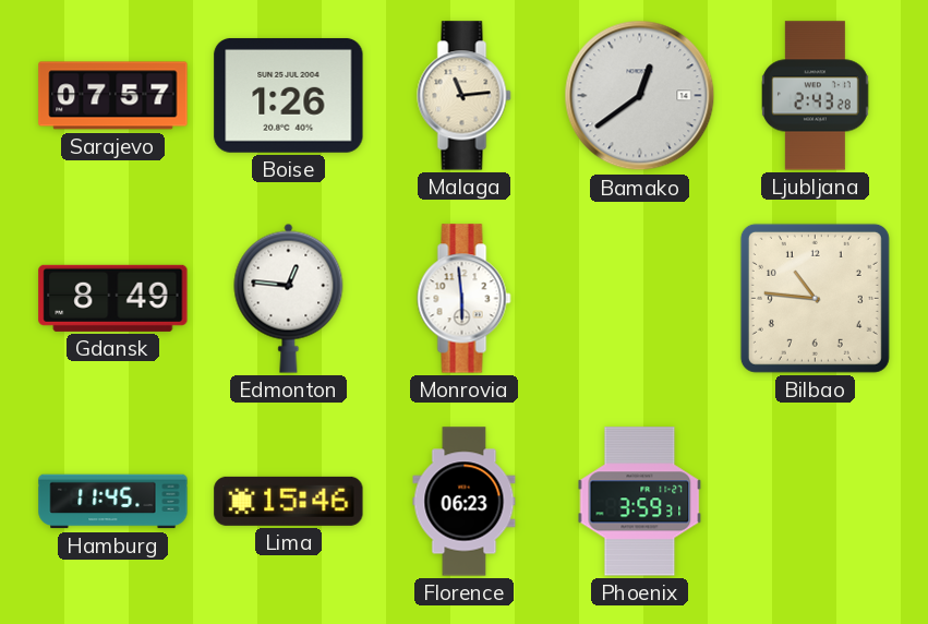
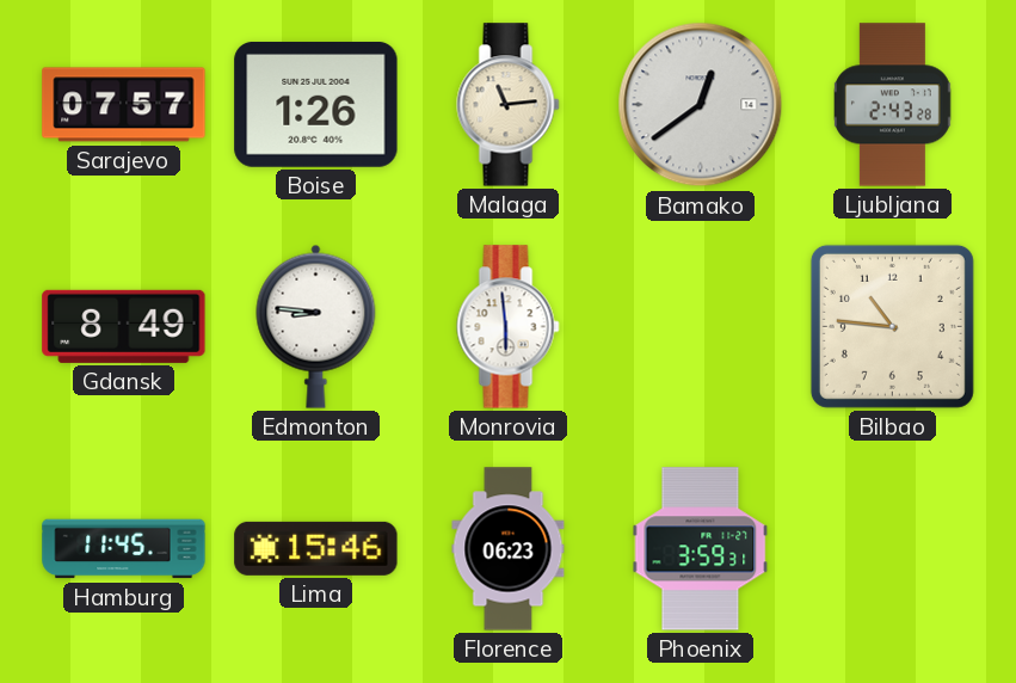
Edmonton: 12:46 -> 8:46 (316, 326)
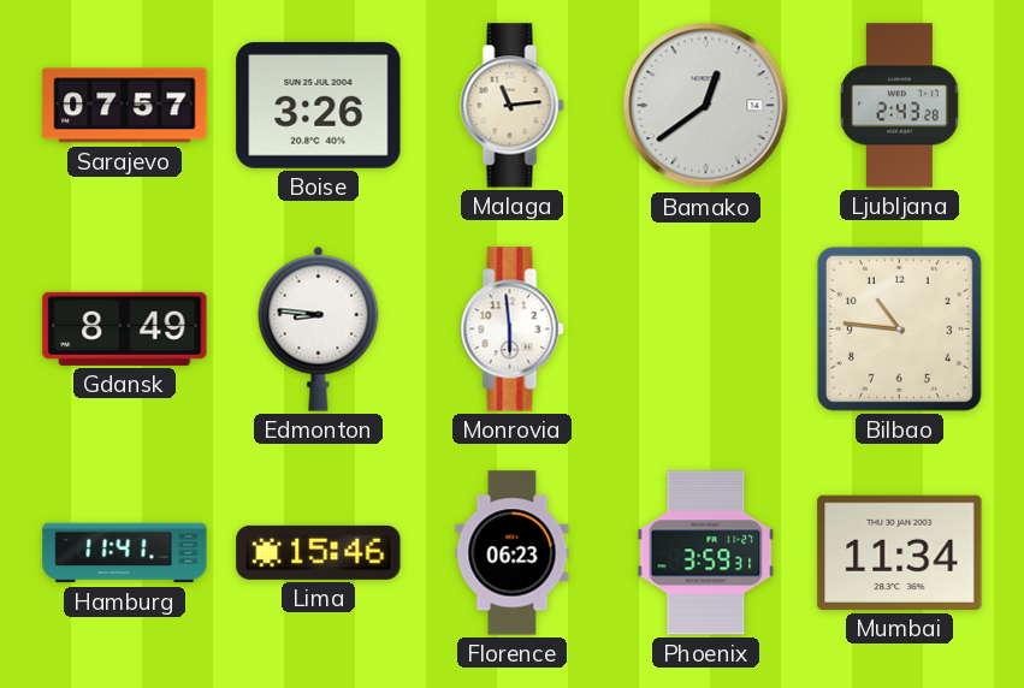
Boise: 1:26 -> 3:26 (319, 105)
Hamburg: 11:45 -> 11:41 (125, 553)
Mumbai: none -> 11:34 (900, 552)
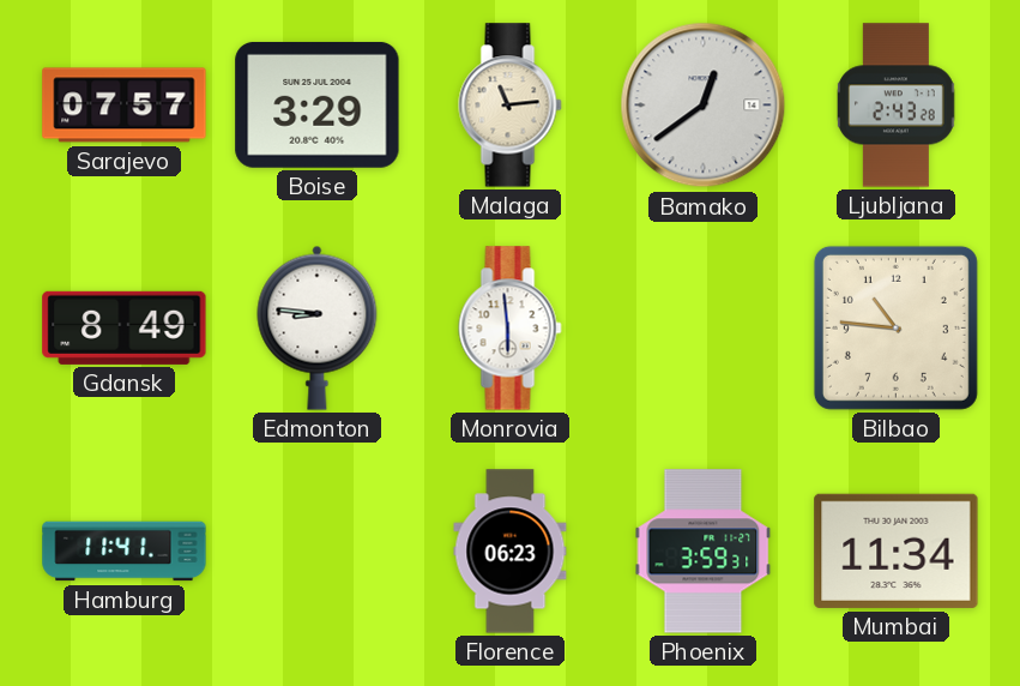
Boise: 3:26 -> 3:29 (318, 104)
Lima: 15:46 -> none (319, 552)
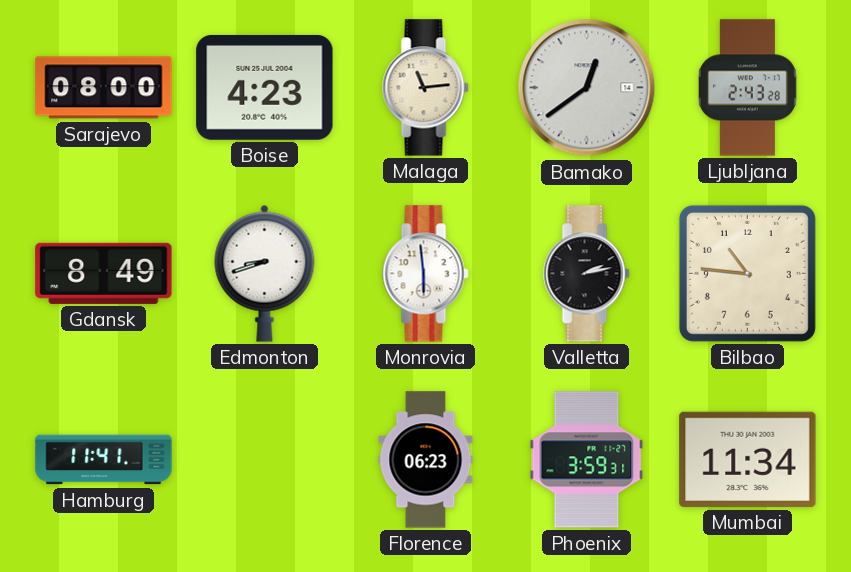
Sarajevo: 07:57 -> 08:00 (104, 88)
Boise: 3:29 -> 4:23 (265, 87)
Edmonton: 8:46 -> 8:42 (265, 273)
Valletta: none -> 2:13 (587, 274)
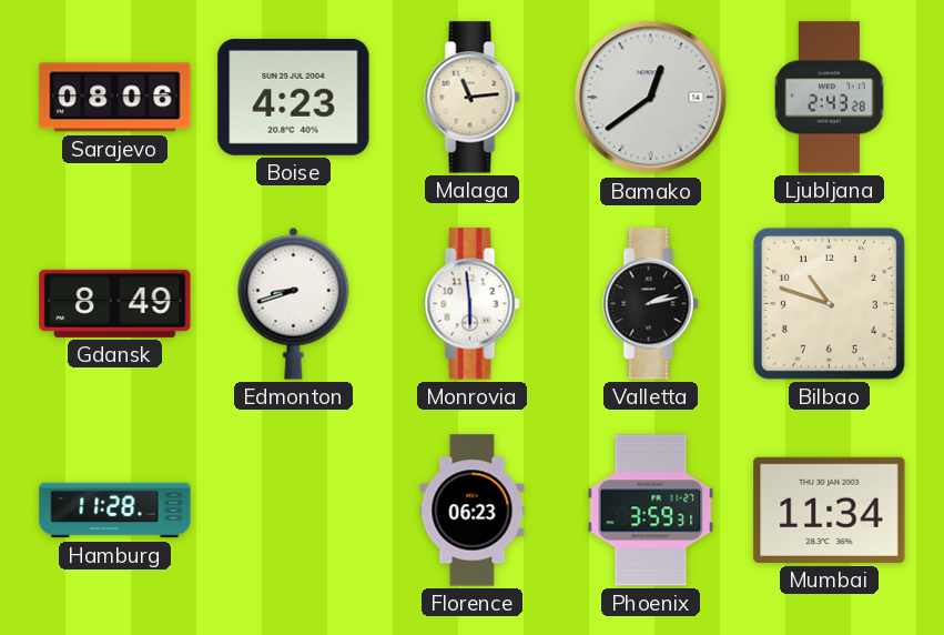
Sarajevo: 08:00 -> 08:06 (115, 98)
Bilbao: 10:46 -> 10:48 (829, 303)
Hamburg: 11:41 -> 11:28 (115, 511)
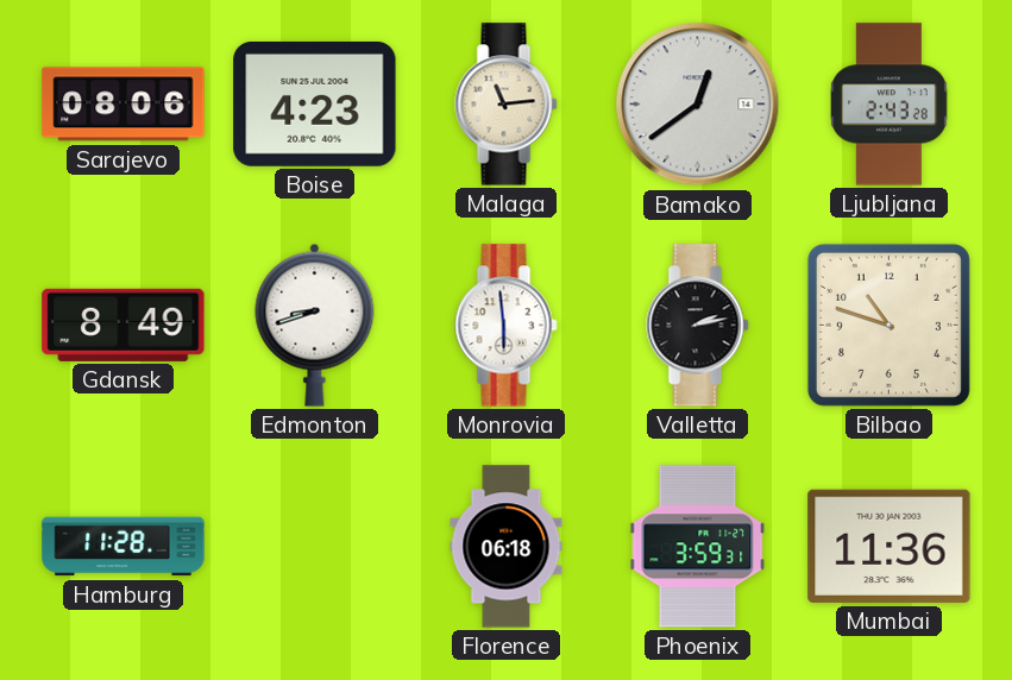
Florence: 06:23 -> 06:18 (507, 547)
Mumbai: 11:34 -> 11:36 (890, 546)
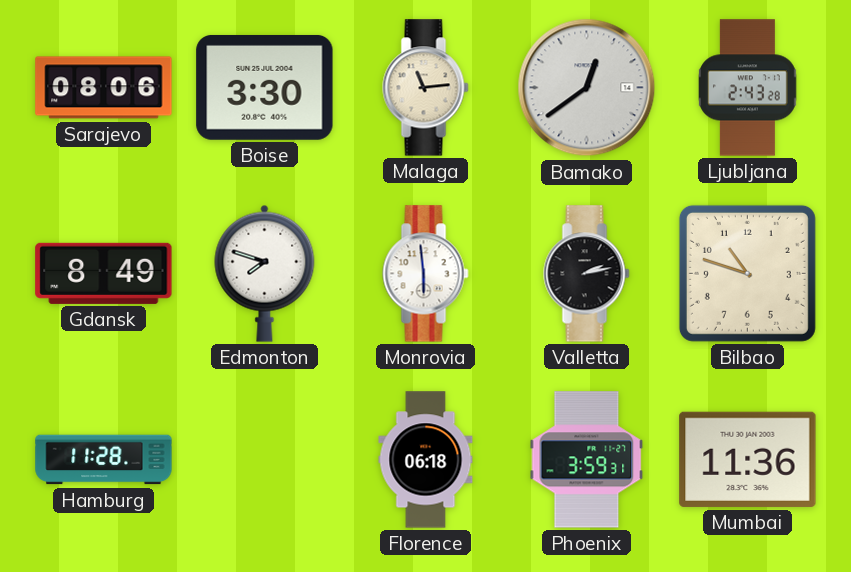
Boise: 4:23 -> 3:30 (265, 87)
Edmonton: 8:42 -> 7:48 (265, 273)
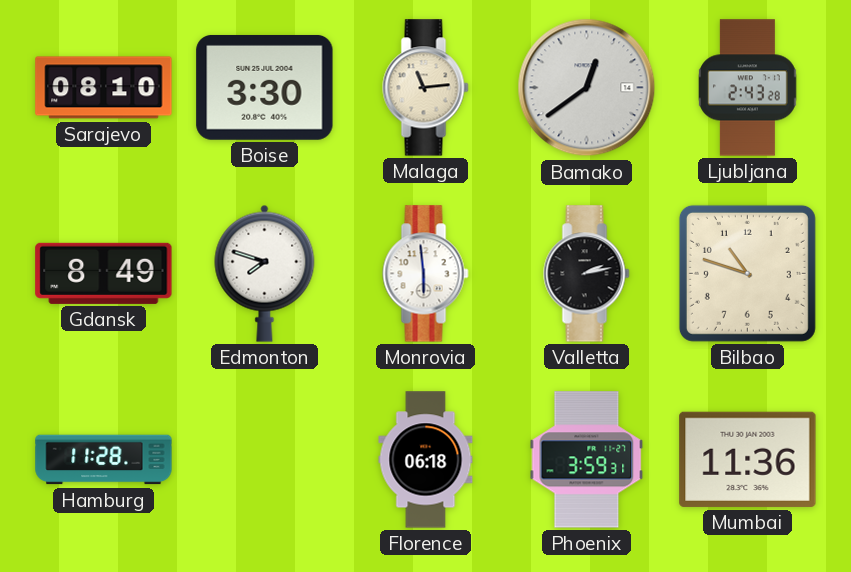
Sarajevo: 08:06 -> 08:10 (104, 88)
